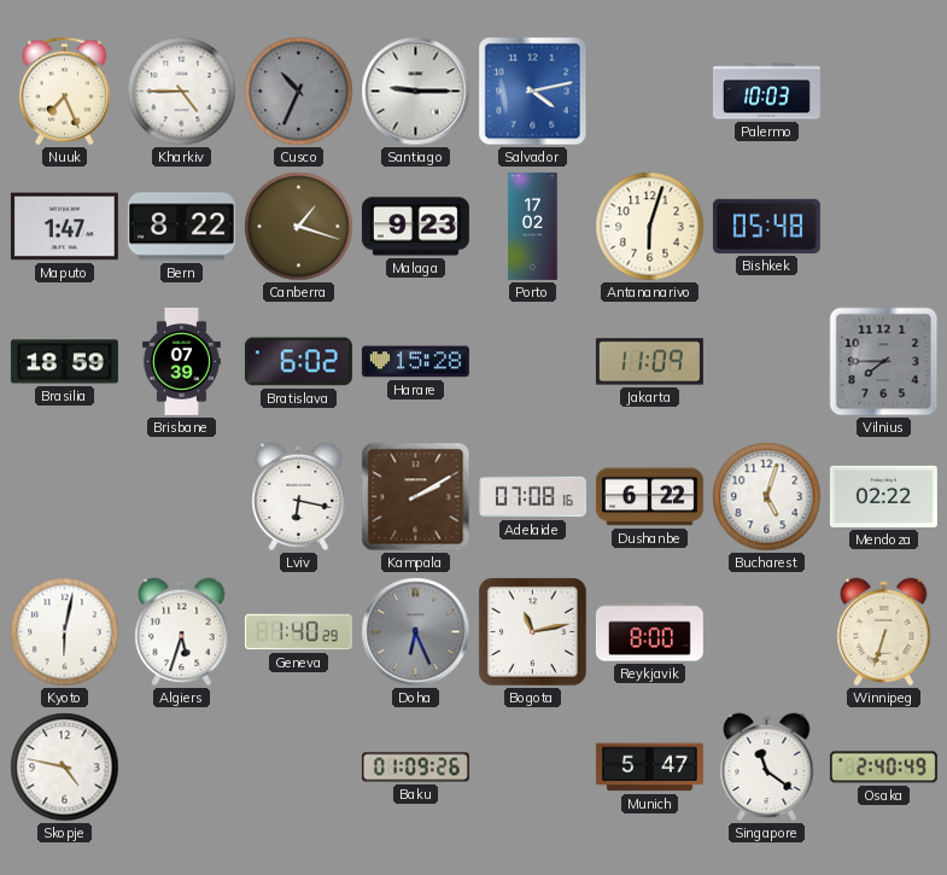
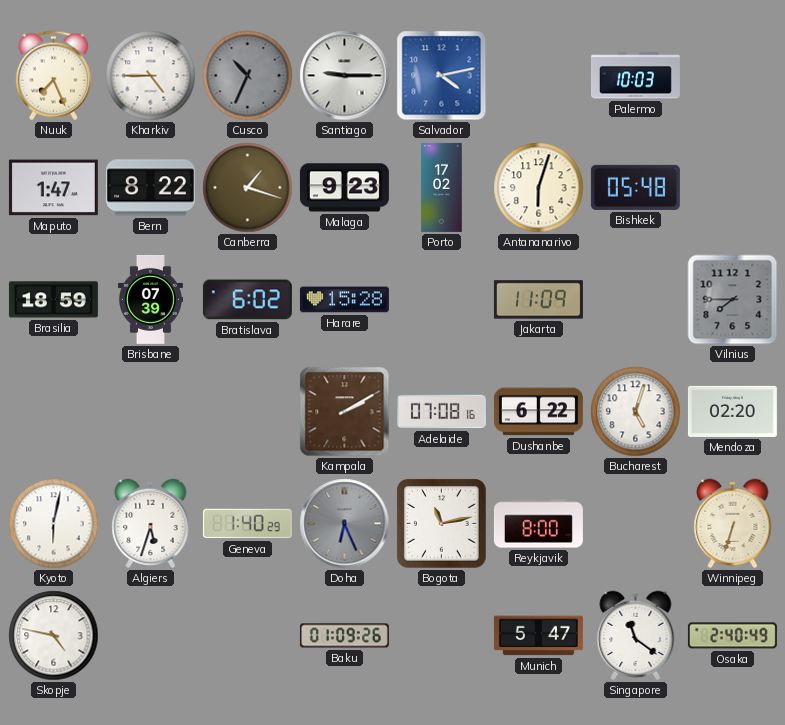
Lviv: 6:17 -> none (299, 497)
Mendoza: 02:22 -> 02:20 (732, 411)
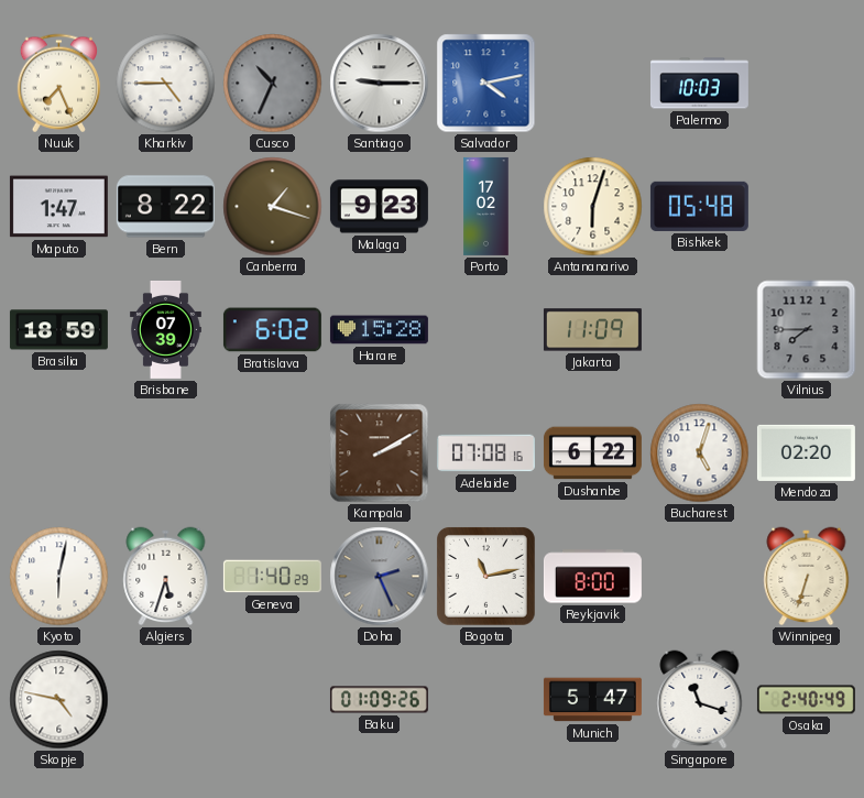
Doha: 6:26 -> 2:26 (380, 577)
Singapore: 11:21 -> 11:18 (700, 700)
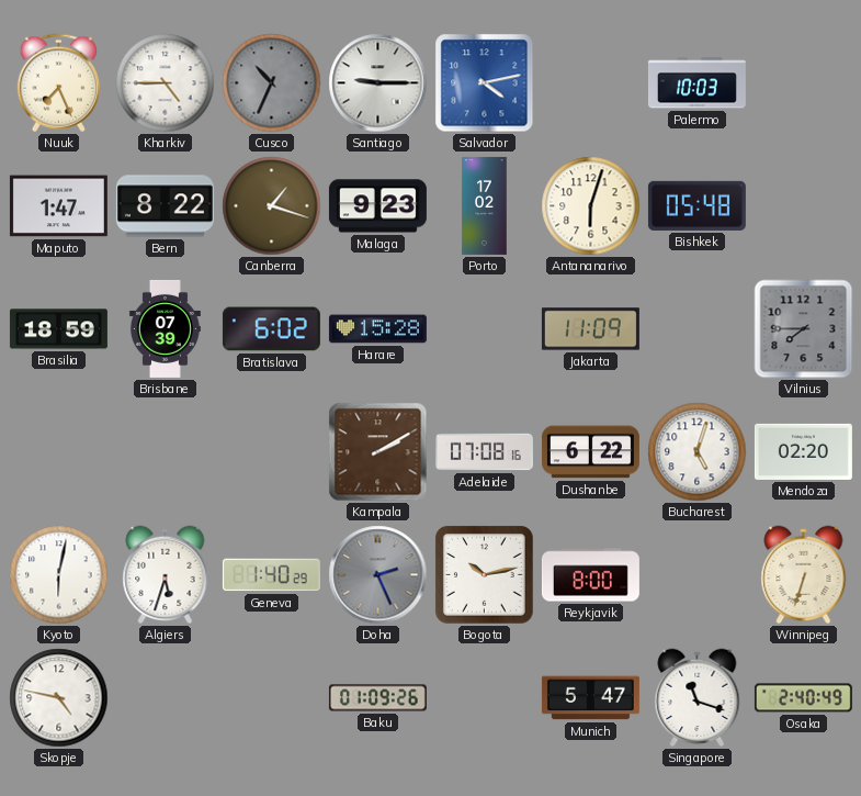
Bogota: 11:13 -> 10:13 (485, 575)
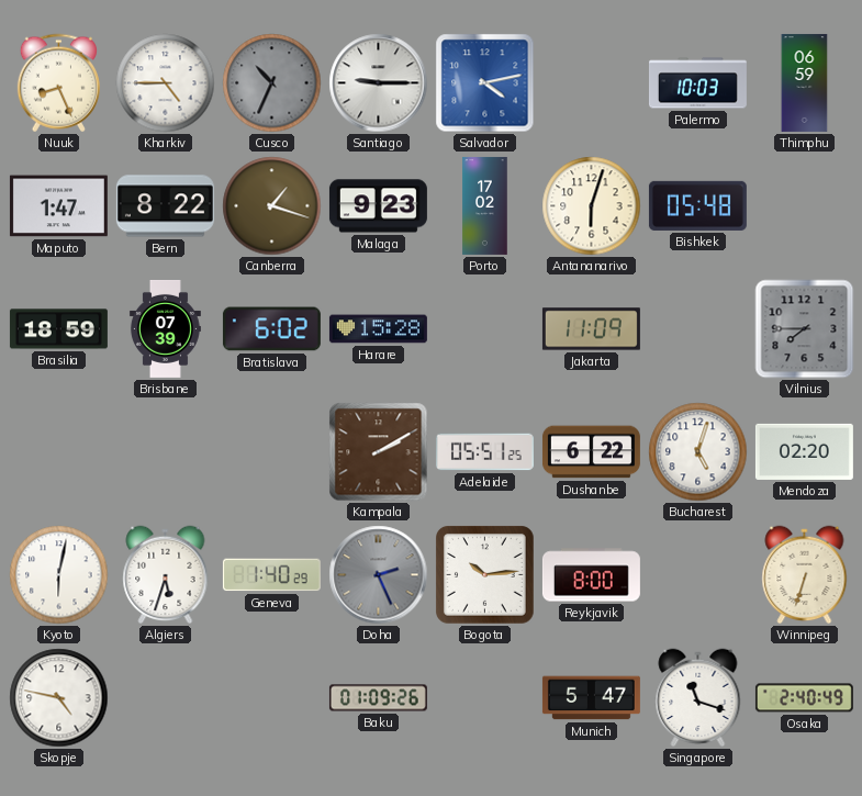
Nuuk: 7:26 -> 8:26 (58, 83)
Thimphu: none -> 06:59 (805, 82)
Adelaide: 07:08 -> 05:51 (484, 452)
Bogota: 10:13 -> 10:14 (485, 575)
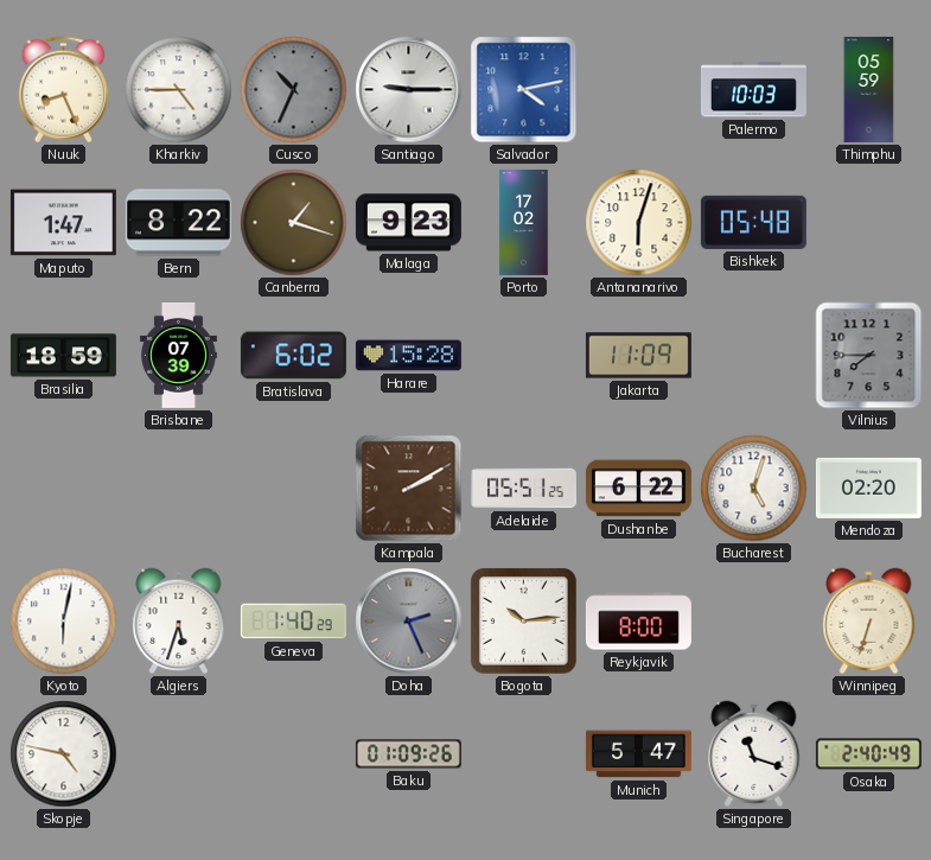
Thimphu: 06:59 -> 05:59 (869, 89)
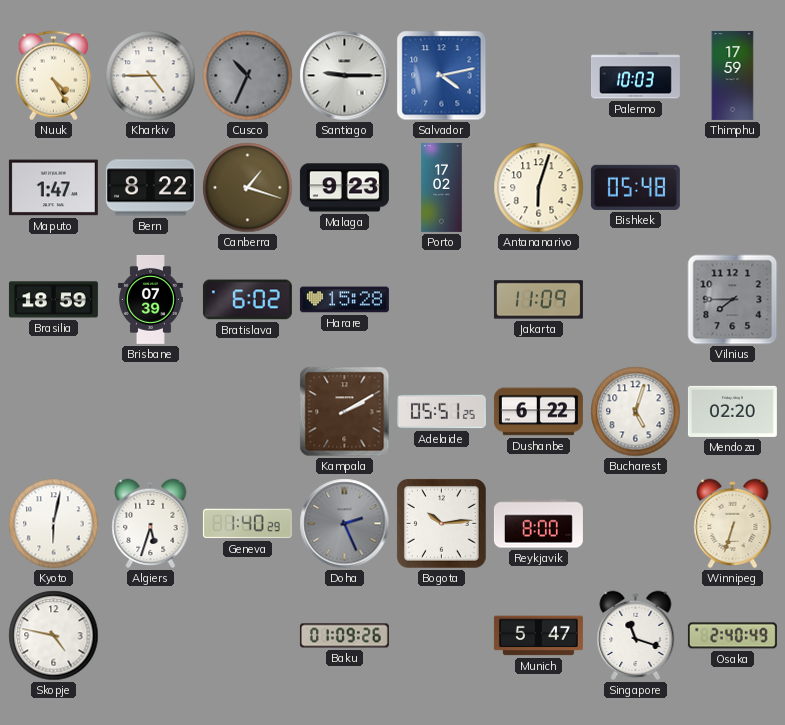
Nuuk: 8:26 -> 4:25 (53, 76)
Thimphu: 05:59 -> 17:59 (733, 75)
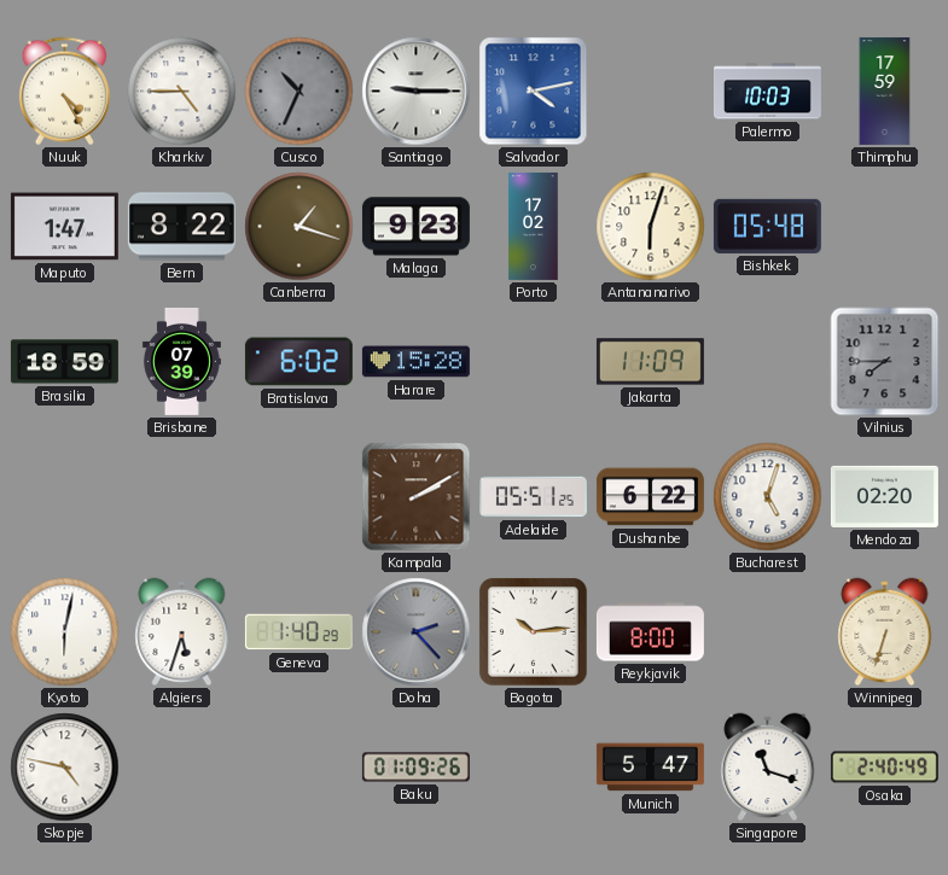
Doha: 2:26 -> 2:23 (417, 632)
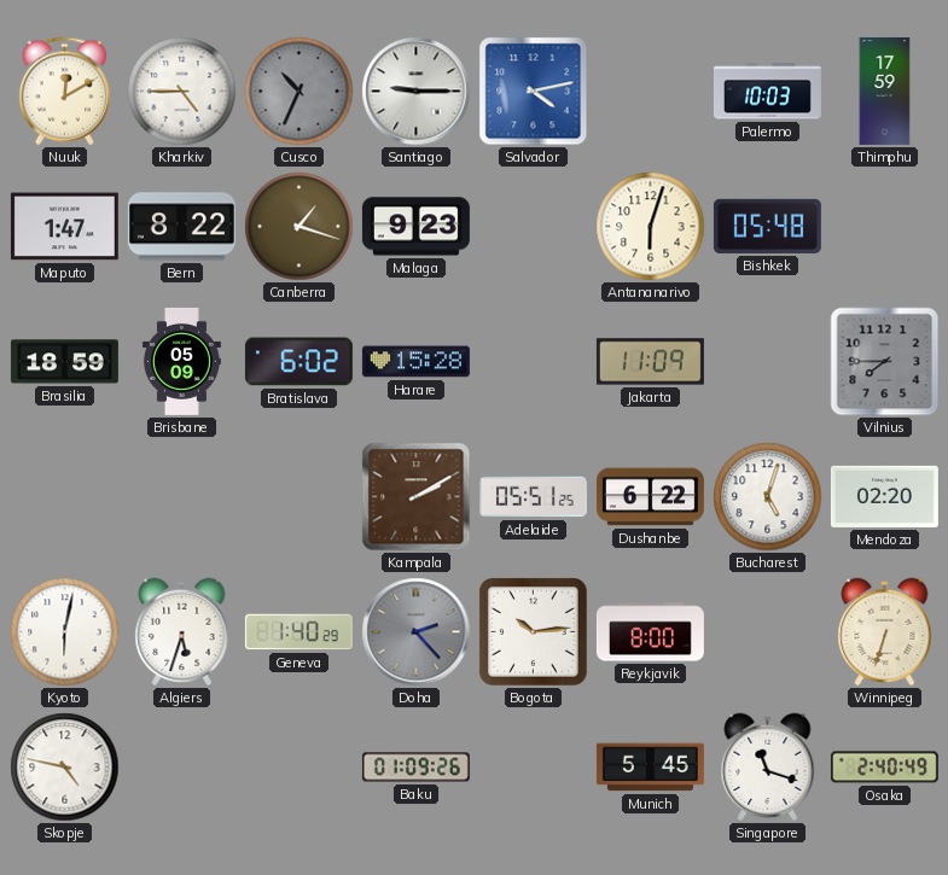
Nuuk: 4:25 -> 12:10 (64, 92)
Porto: 17:02 -> none (534, 226)
Brisbane: 07:39 -> 05:09 (181, 361)
Munich: 5:47 -> 5:45 (650, 768)
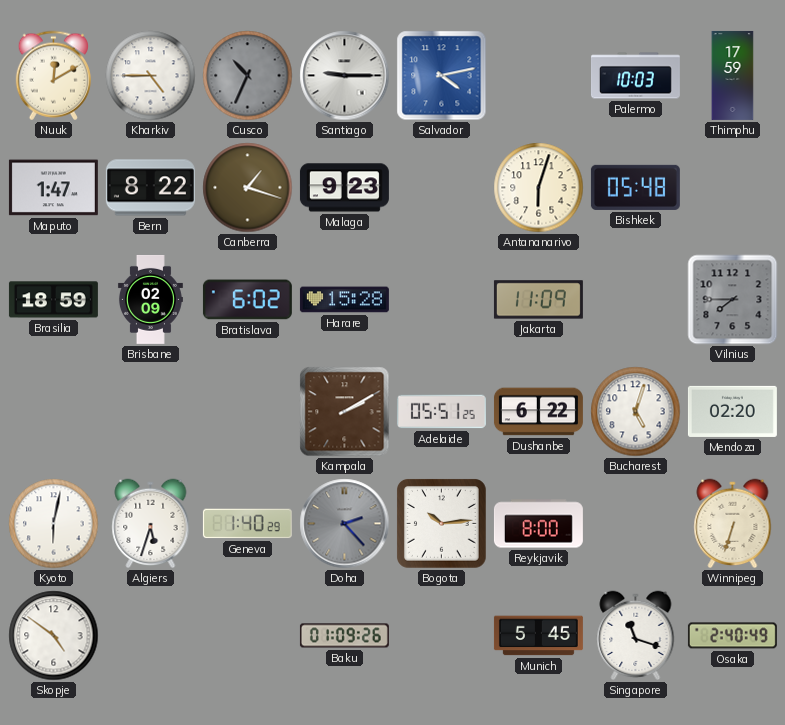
Brisbane: 05:09 -> 02:09 (150, 299)
Skopje: 4:47 -> 4:51 (54, 636)
